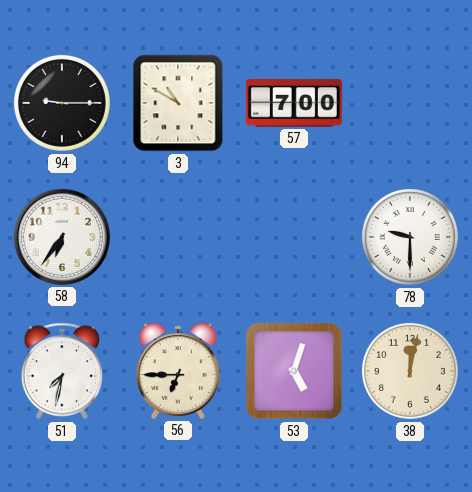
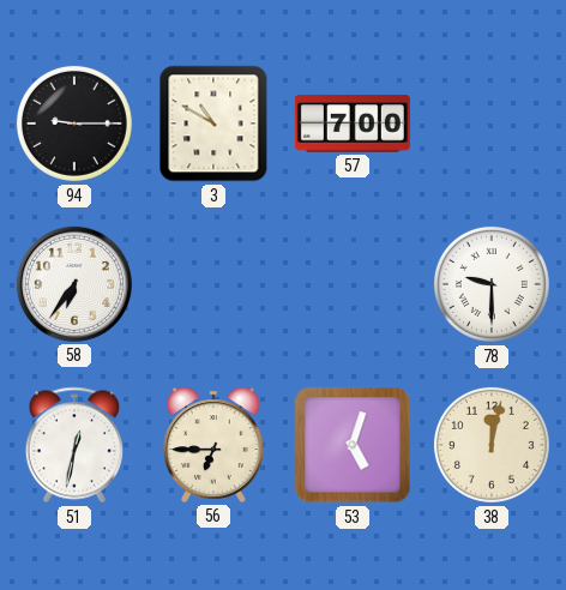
51: 7:32 -> 12:32 (74, 445)
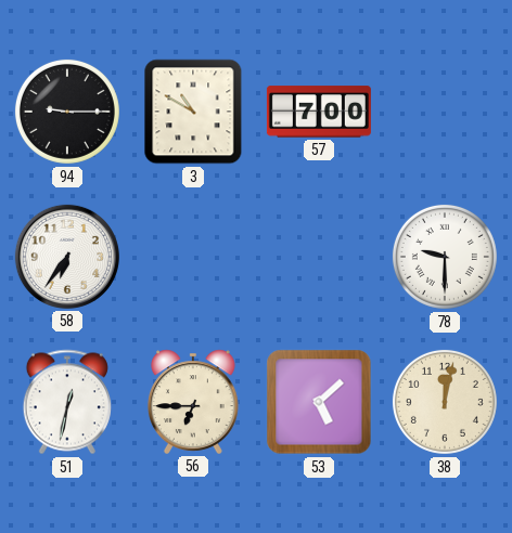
53: 5:03 -> 5:08 (319, 402)
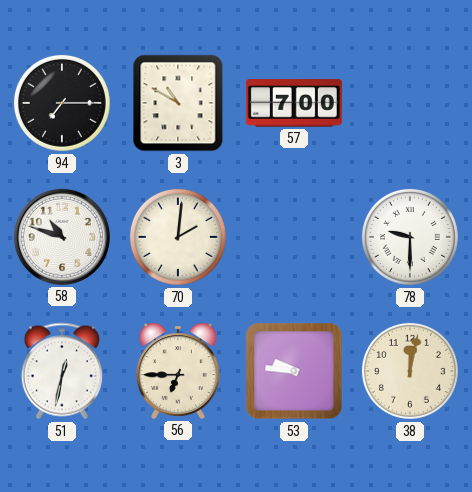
94: 9:15 -> 7:15 (62, 103)
58: 6:36 -> 10:48 (62, 237)
70: none -> 2:01 (178, 237)
53: 5:08 -> 9:46 (294, 371)
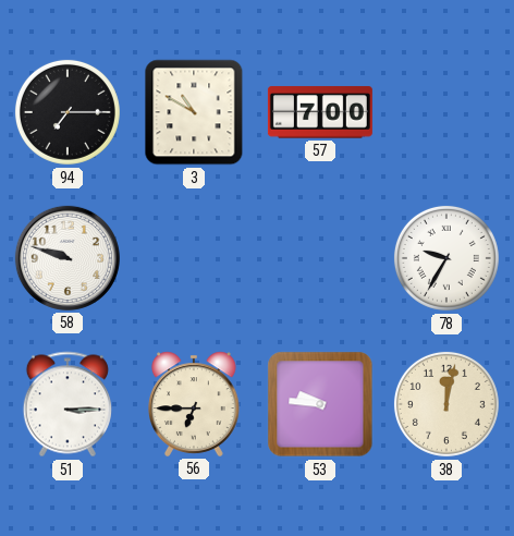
58: 10:48 -> 9:48 (68, 258)
70: 2:01 -> none (178, 237)
78: 9:30 -> 9:35 (446, 258)
51: 12:32 -> 3:15 (68, 404)
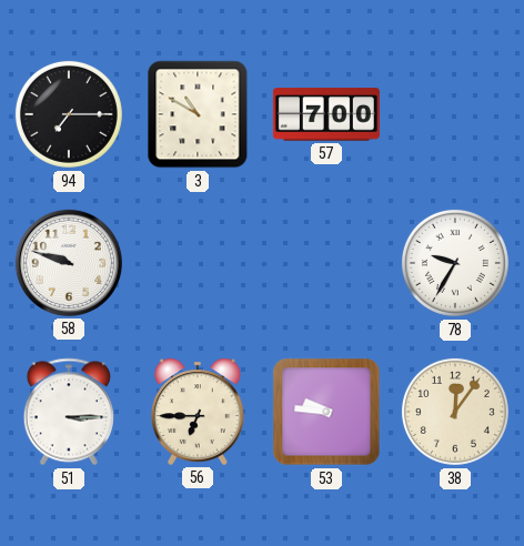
38: 12:02 -> 12:06 (455, 412)
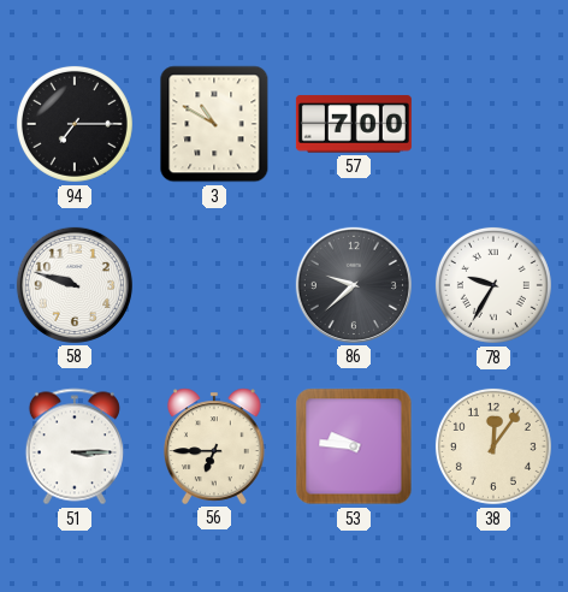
86: none -> 9:38 (354, 285)
